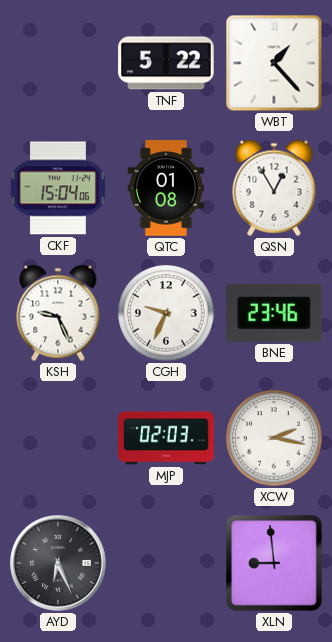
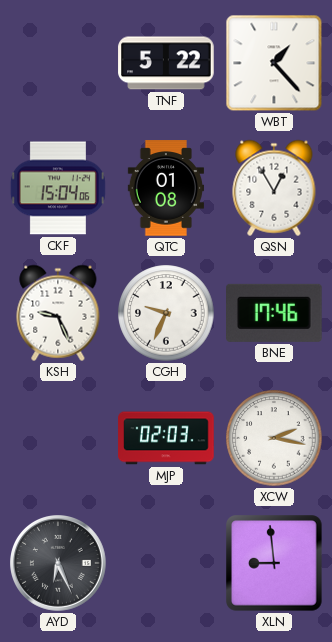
BNE: 23:46 -> 17:46 (275, 313)
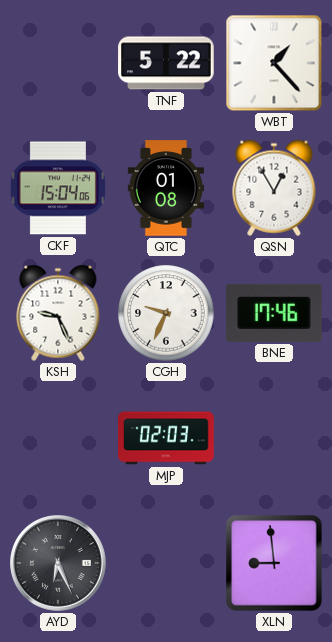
XCW: 2:17 -> none (274, 438)
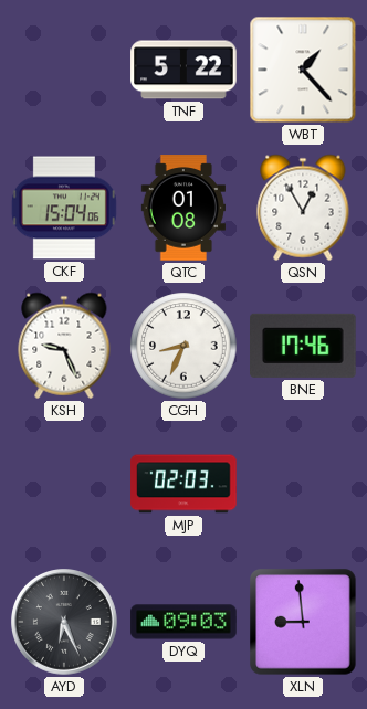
CGH: 9:34 -> 8:34 (183, 346)
DYQ: none -> 09:03 (183, 622)
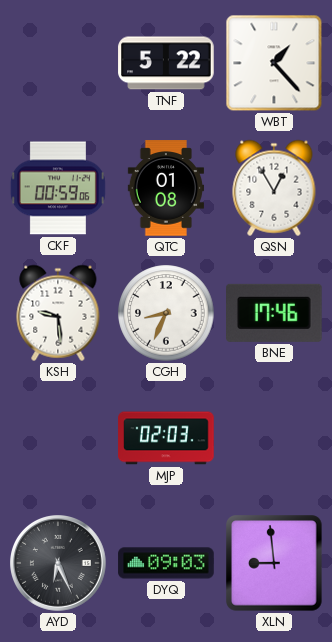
CKF: 15:04 -> 00:59 (58, 188)
KSH: 9:26 -> 9:29 (58, 313)
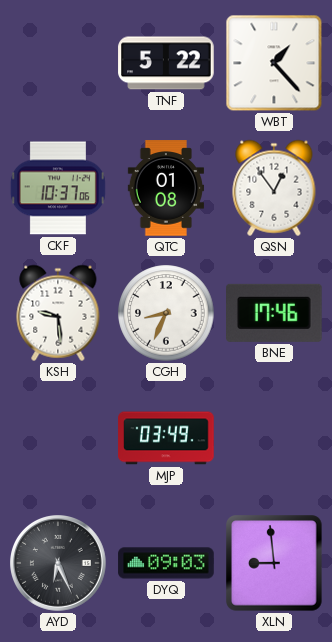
CKF: 00:59 -> 10:37 (58, 188)
QSN: 12:55 -> 12:54 (274, 188)
MJP: 02:03 -> 03:49 (166, 438)
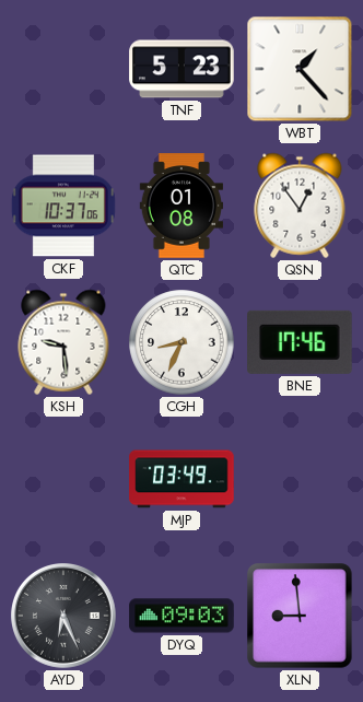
TNF: 5:22 -> 5:23 (181, 69)
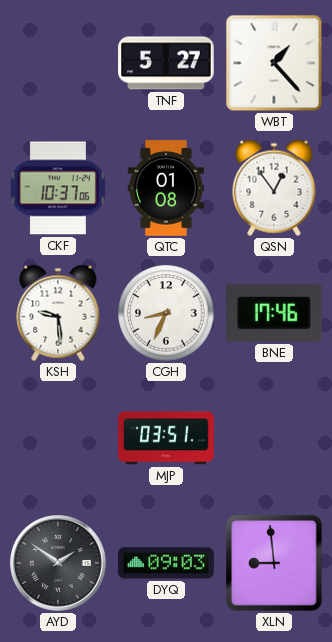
TNF: 5:23 -> 5:27 (166, 63)
MJP: 03:49 -> 03:51 (166, 438)
AYD: 6:26 -> 1:51 (59, 564)
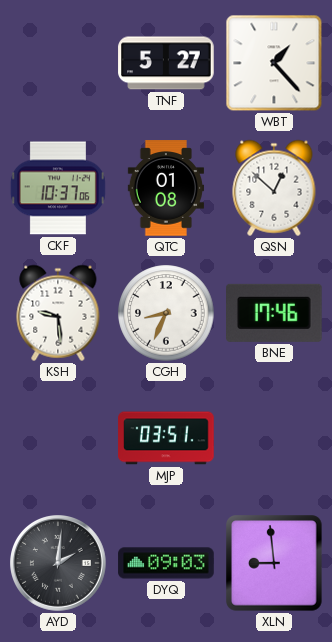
QSN: 12:54 -> 12:52 (274, 188)
AYD: 1:51 -> 2:01 (59, 564)
